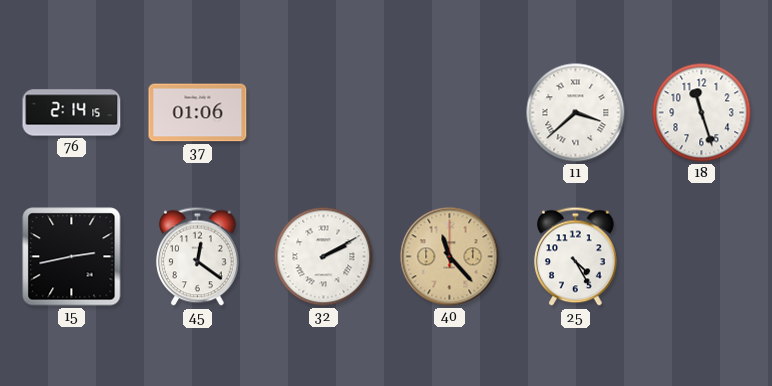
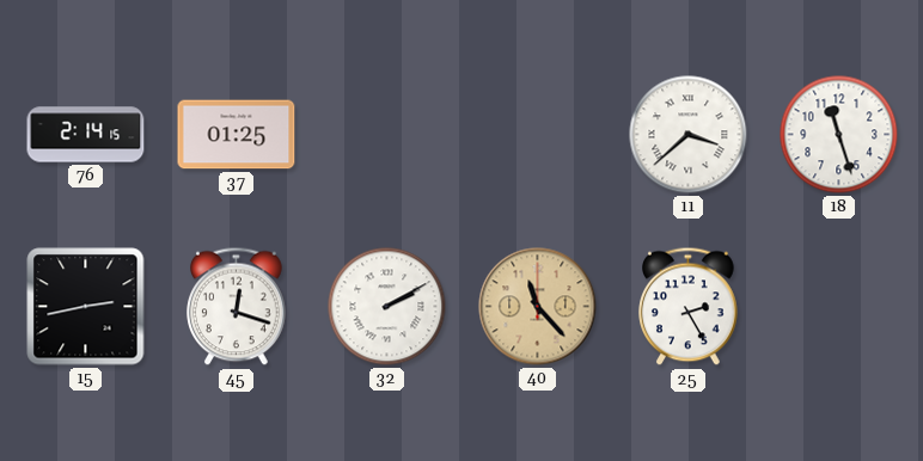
37: 01:06 -> 01:25 (237, 135)
45: 12:21 -> 12:18 (237, 307)
25: 4:25 -> 2:25 (689, 307)
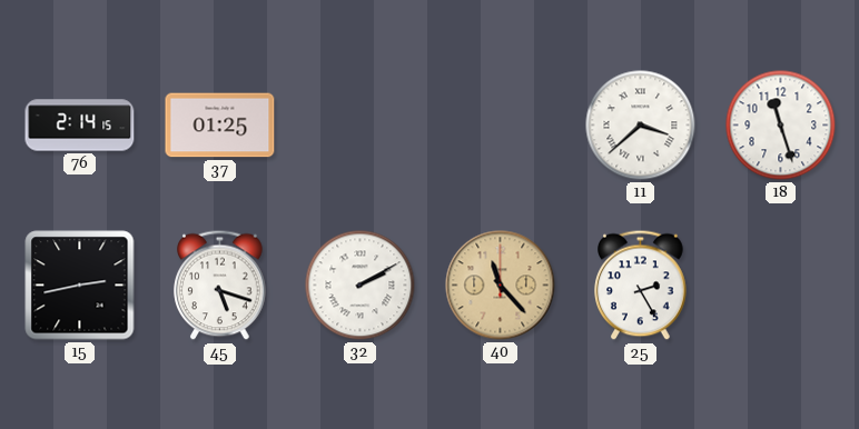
45: 12:18 -> 5:18 (220, 286)
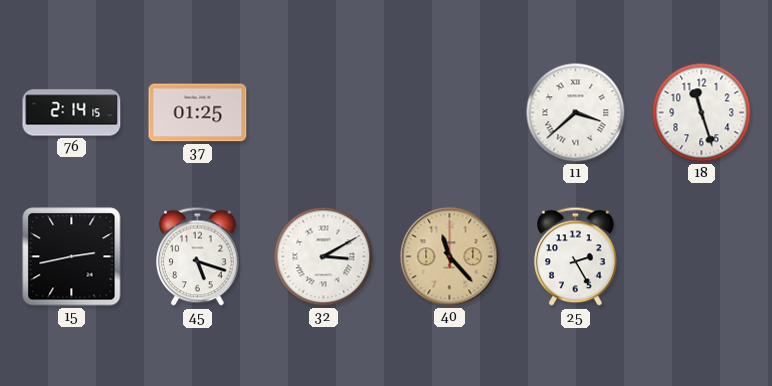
32: 2:10 -> 3:10 (324, 257)
